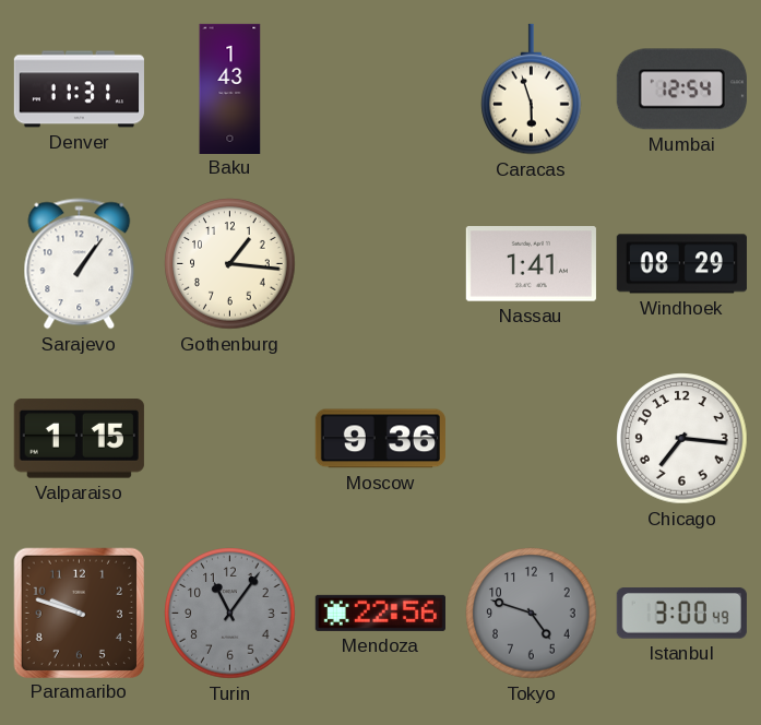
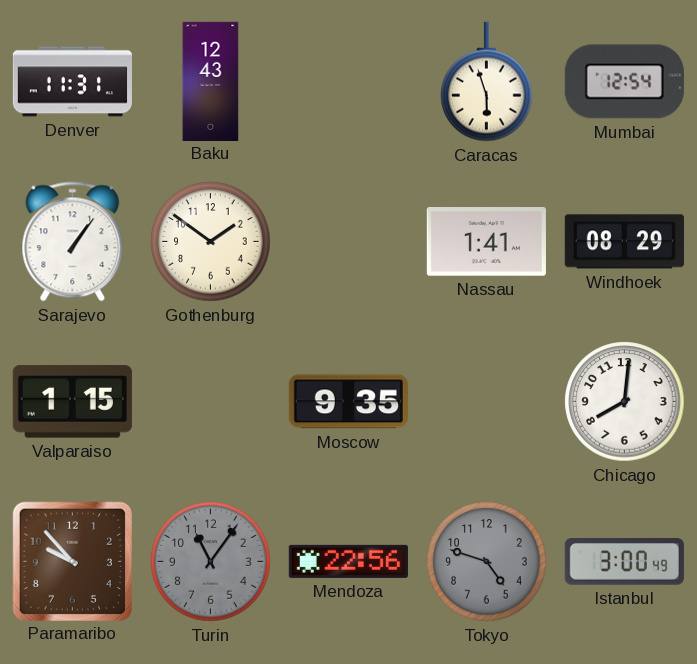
Baku: 1:43 -> 12:43 (211, 81)
Gothenburg: 1:16 -> 1:51 (211, 242)
Moscow: 9:36 -> 9:35 (348, 402)
Chicago: 7:16 -> 8:01 (625, 402)
Paramaribo: 9:48 -> 9:53 (72, 561)
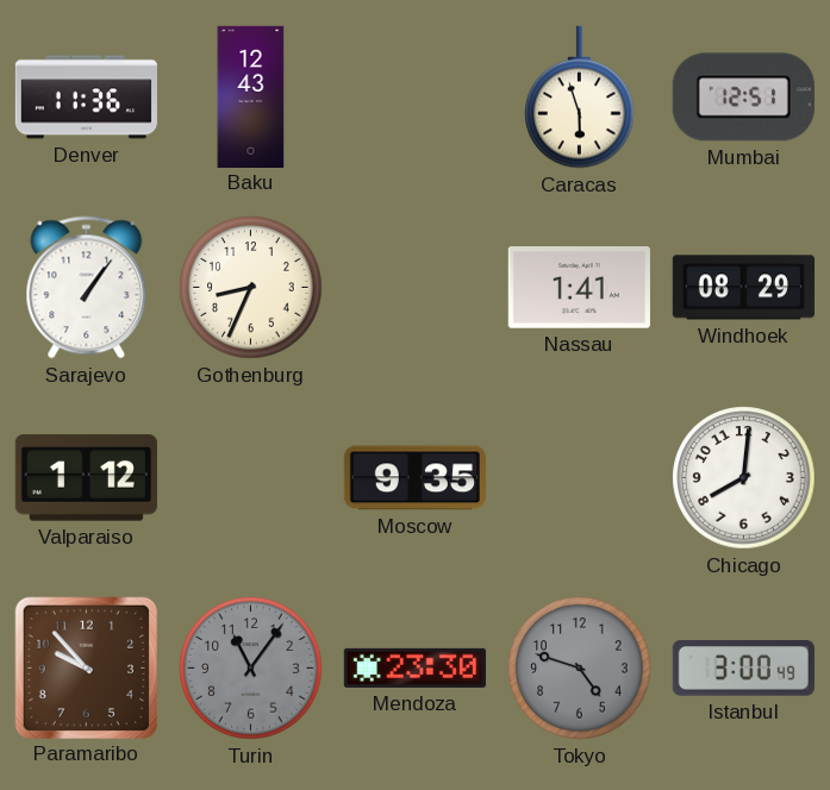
Denver: 11:31 -> 11:36 (86, 98)
Mumbai: 12:54 -> 12:51 (743, 98)
Gothenburg: 1:51 -> 8:34 (251, 288)
Valparaiso: 1:15 -> 1:12 (86, 478)
Mendoza: 22:56 -> 23:30 (414, 667)
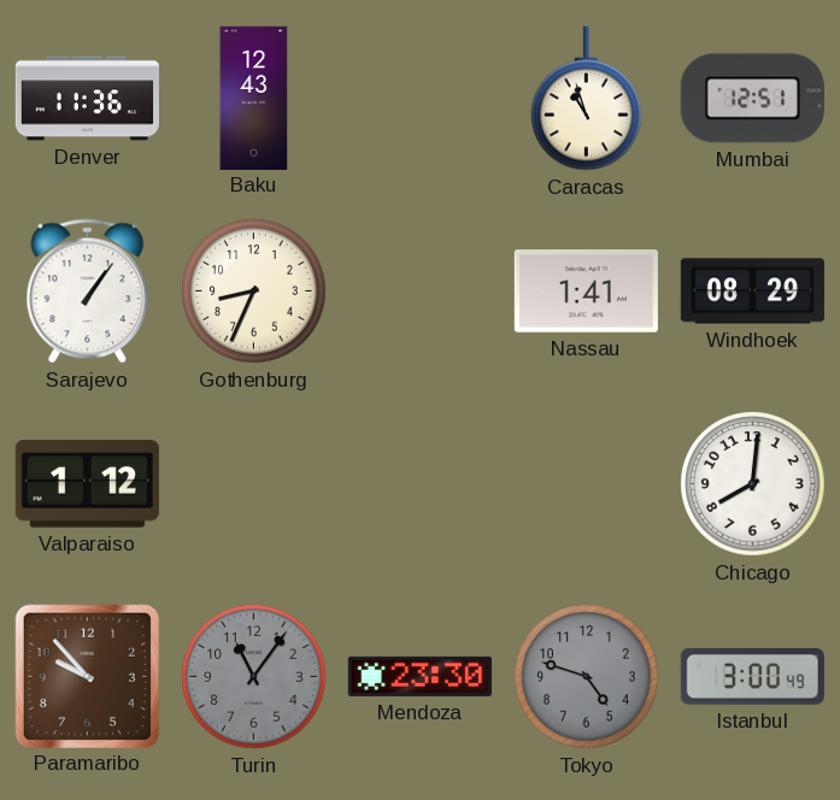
Caracas: 5:57 -> 10:57 (587, 99)
Moscow: 9:35 -> none (414, 478)
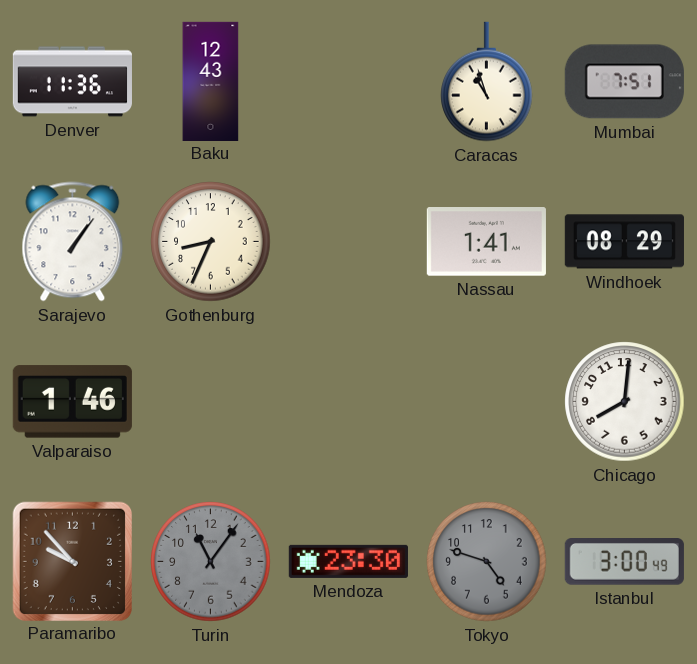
Mumbai: 12:51 -> 7:51 (624, 82)
Valparaiso: 1:12 -> 1:46 (72, 402)
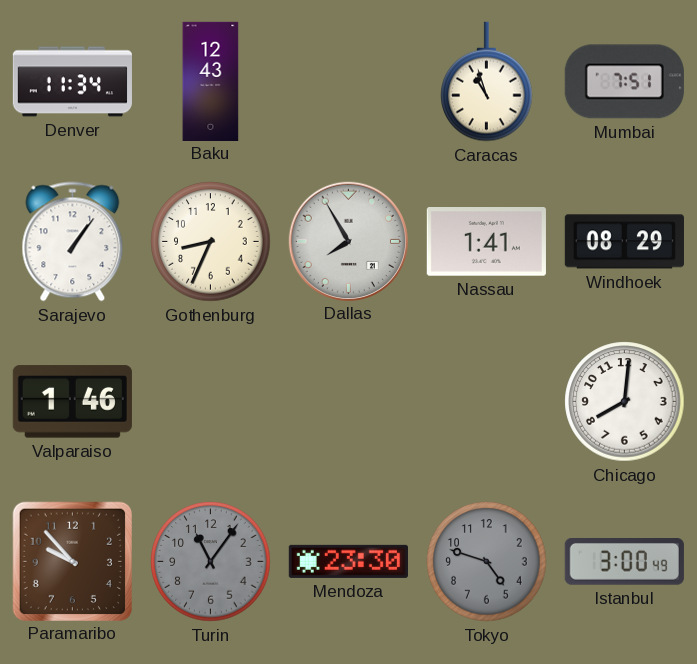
Denver: 11:36 -> 11:34 (72, 82)
Dallas: none -> 7:55 (348, 241)
